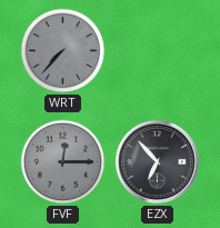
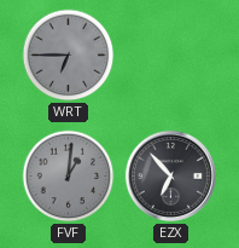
WRT: 7:37 -> 6:45 (69, 56)
FVF: 12:15 -> 1:01 (69, 177)
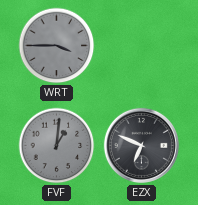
WRT: 6:45 -> 3:45 (57, 46)
EZX: 6:53 -> 6:49 (141, 145)
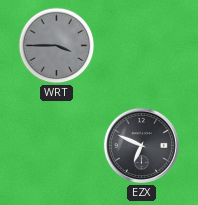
FVF: 1:01 -> none (57, 146)
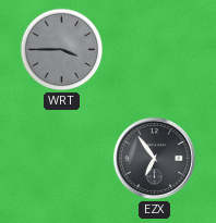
EZX: 6:49 -> 6:54 (154, 158)
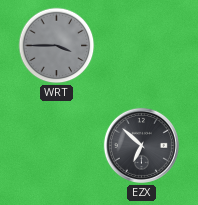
EZX: 6:54 -> 6:52 (141, 145)
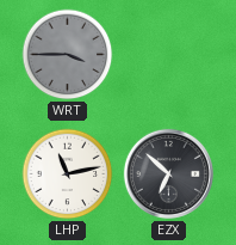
LHP: none -> 11:13 (68, 174)
